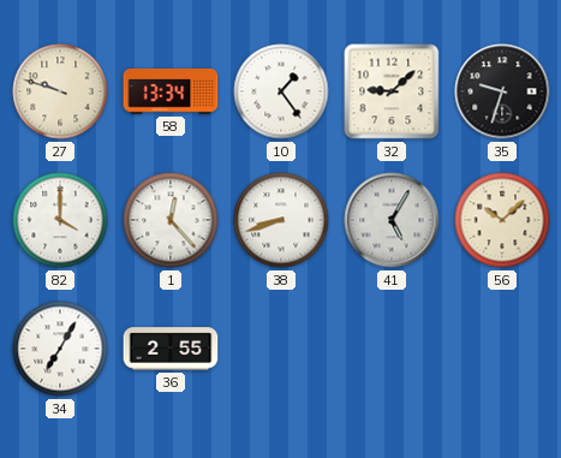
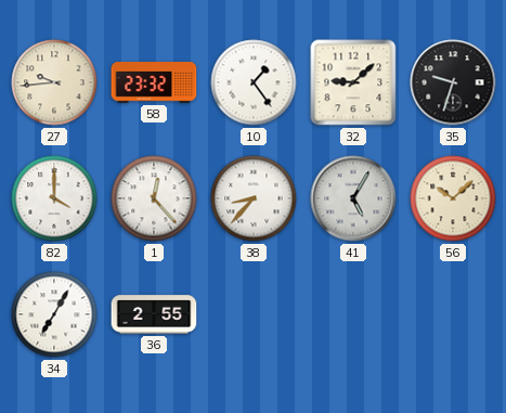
27: 9:48 -> 9:44 (54, 82)
58: 13:34 -> 23:32 (154, 82)
38: 8:42 -> 8:37 (254, 198)
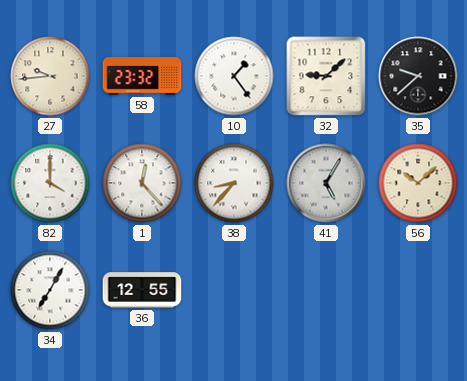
35: 9:33 -> 9:38 (418, 76)
36: 2:55 -> 12:55 (142, 290)
